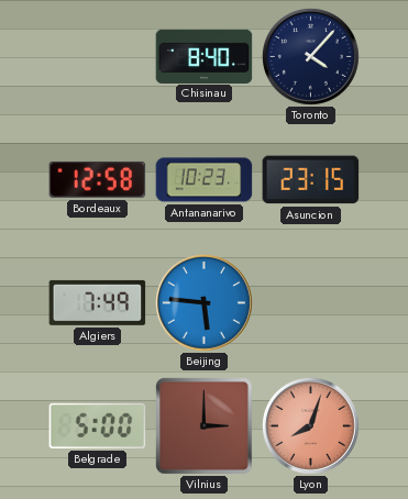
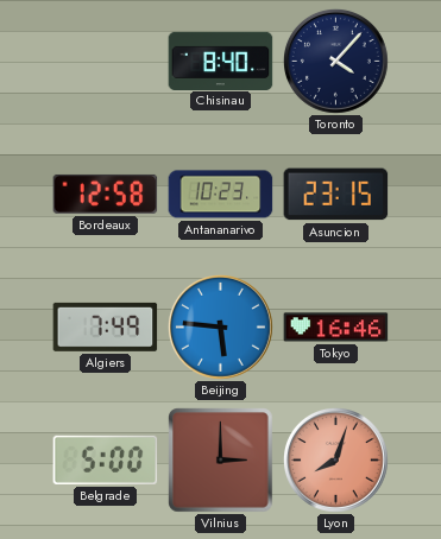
Tokyo: none -> 16:46 (336, 328)
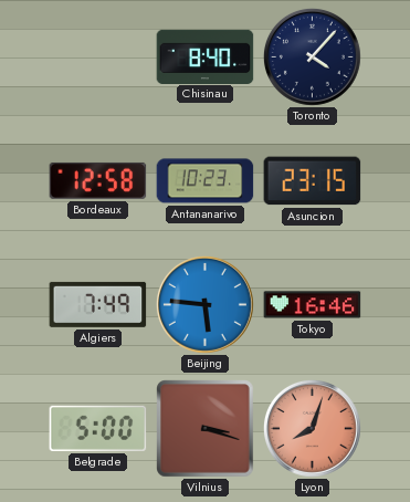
Vilnius: 3:00 -> 3:18 (206, 429)
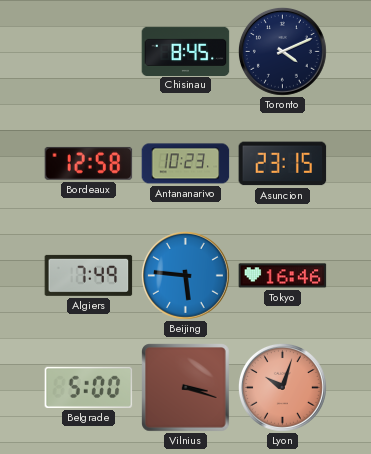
Chisinau: 8:40 -> 8:45 (186, 51)
Toronto: 4:07 -> 4:11 (282, 51)
Lyon: 8:03 -> 10:03 (282, 387)
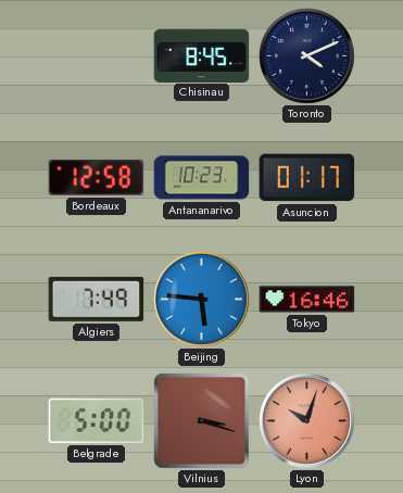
Asuncion: 23:15 -> 01:17 (307, 178)
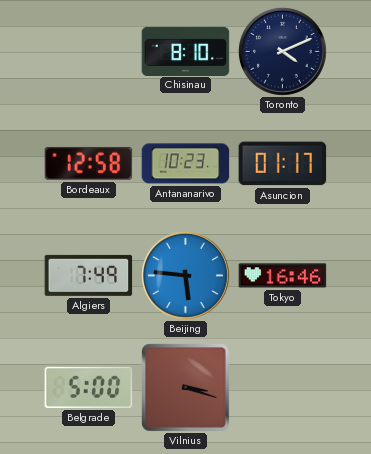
Chisinau: 8:45 -> 8:10 (186, 51)
Lyon: 10:03 -> none (306, 420)
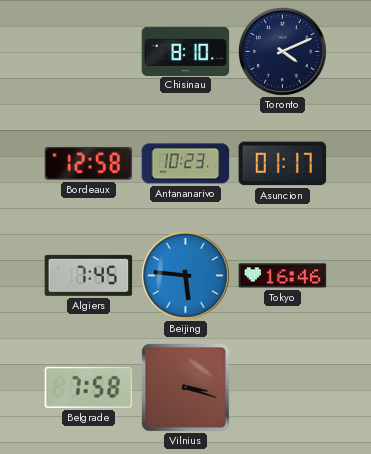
Algiers: 7:49 -> 7:45 (89, 275)
Belgrade: 5:00 -> 7:58 (89, 387)
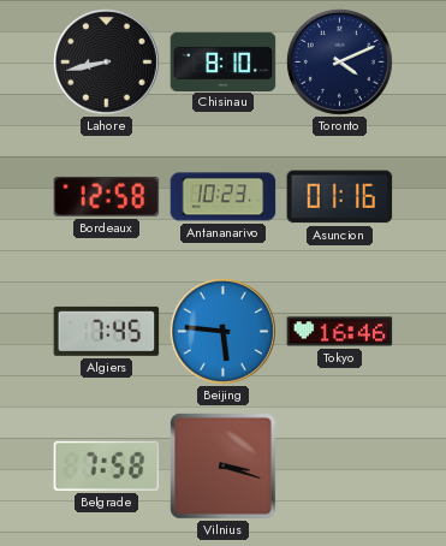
Lahore: none -> 8:43 (106, 61)
Asuncion: 01:17 -> 01:16 (340, 197)
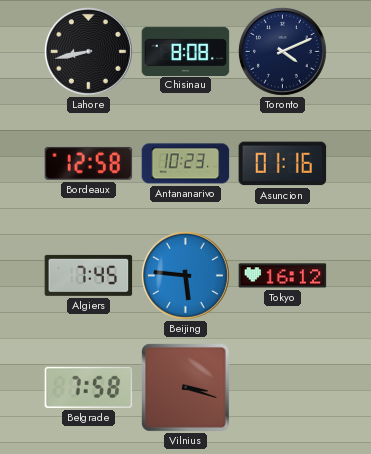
Chisinau: 8:10 -> 8:08 (186, 51)
Tokyo: 16:46 -> 16:12 (283, 276)
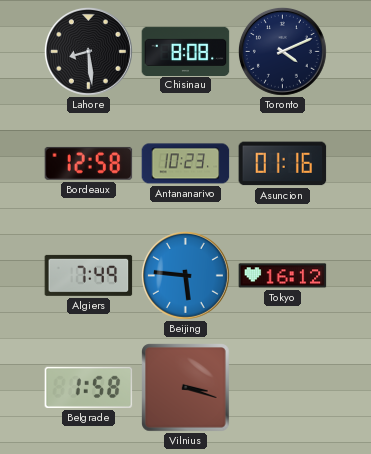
Lahore: 8:43 -> 8:29 (88, 51)
Algiers: 7:45 -> 7:49 (89, 275)
Belgrade: 7:58 -> 1:58 (89, 387)
